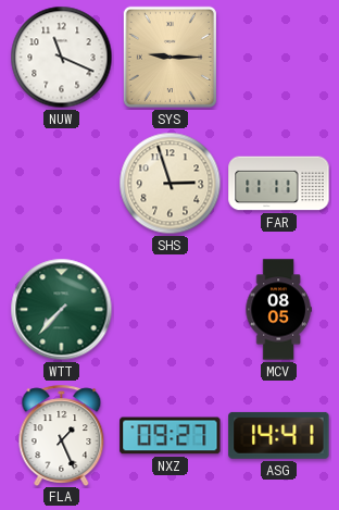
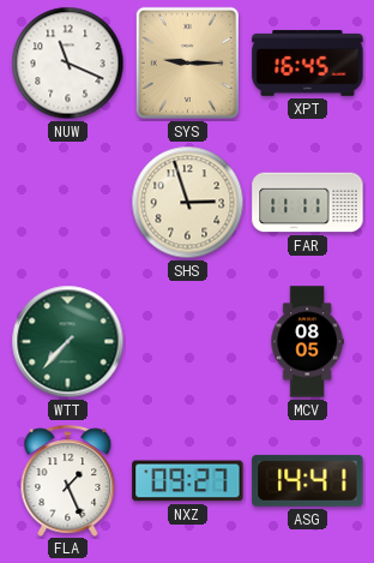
XPT: none -> 16:45 (308, 64)
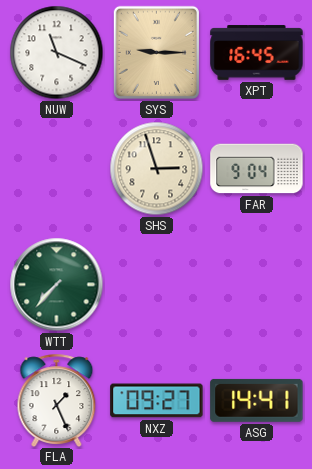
FAR: 11:11 -> 9:04 (257, 169)
MCV: 08:05 -> none (307, 342)
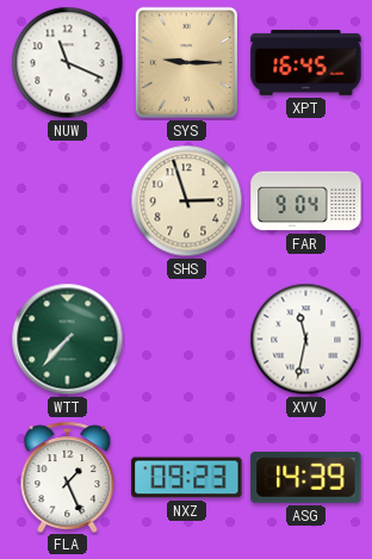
XVV: none -> 11:32 (306, 340)
NXZ: 09:27 -> 09:23 (187, 478)
ASG: 14:41 -> 14:39 (306, 477)
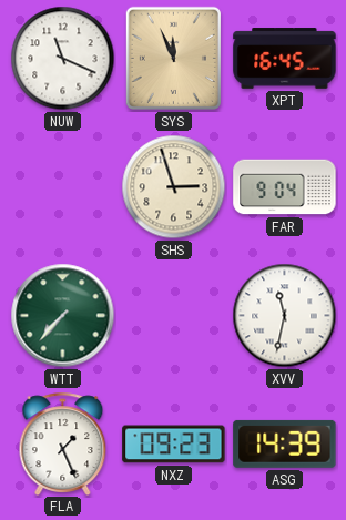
SYS: 9:15 -> 11:56 (173, 58)
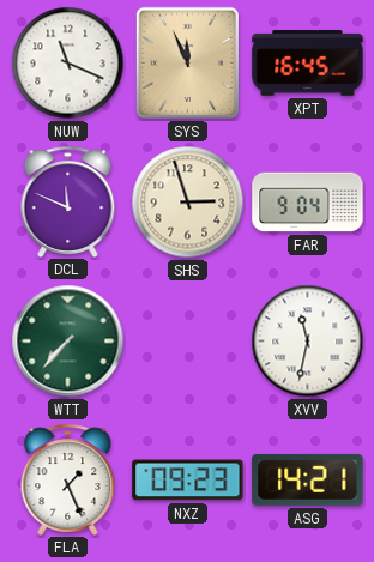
DCL: none -> 11:49 (68, 201)
ASG: 14:39 -> 14:21 (308, 479)
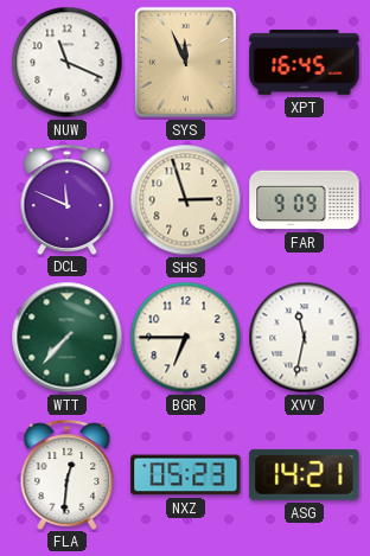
FAR: 9:04 -> 9:09 (305, 200)
BGR: none -> 6:45 (186, 338)
FLA: 1:26 -> 12:31 (68, 474)
NXZ: 09:23 -> 05:23 (186, 475)
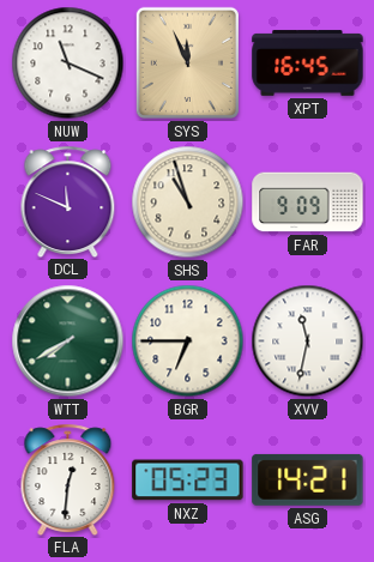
SHS: 2:57 -> 10:57 (188, 203)
WTT: 7:37 -> 7:40 (68, 342)
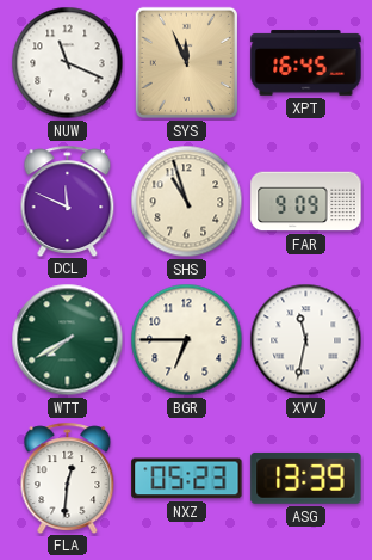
ASG: 14:21 -> 13:39 (306, 478)
